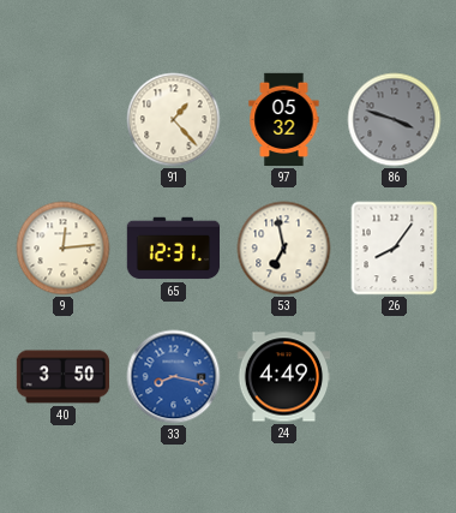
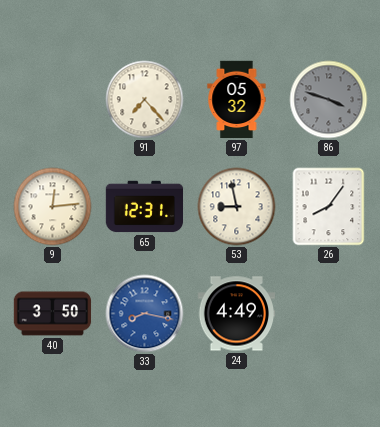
91: 1:23 -> 7:23 (145, 100)
53: 6:58 -> 8:58 (237, 207)
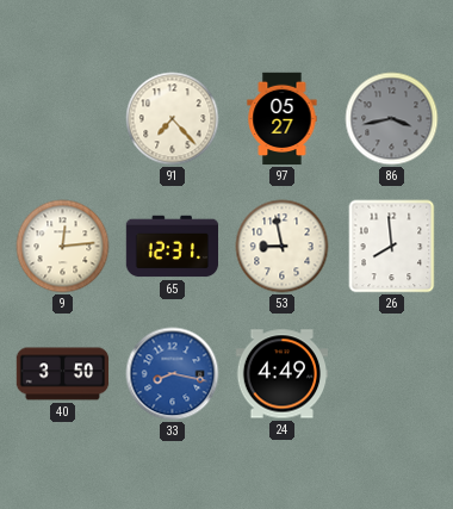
97: 05:32 -> 05:27 (283, 119)
86: 3:48 -> 3:43 (392, 119)
26: 8:06 -> 7:59 (392, 247)
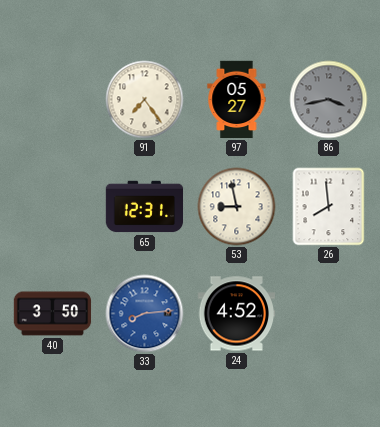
91: 7:23 -> 7:24 (145, 100)
9: 12:14 -> none (63, 247)
33: 8:17 -> 8:14 (145, 314)
24: 4:49 -> 4:52 (237, 314)
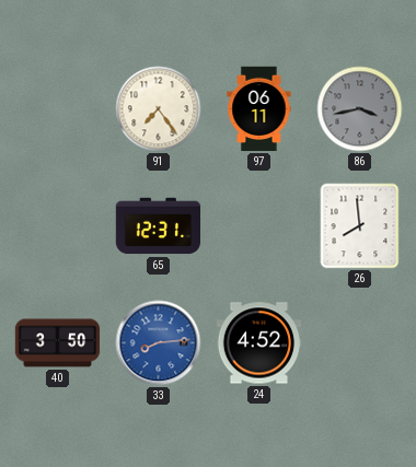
97: 05:27 -> 06:11 (259, 109)
53: 8:58 -> none (237, 207)
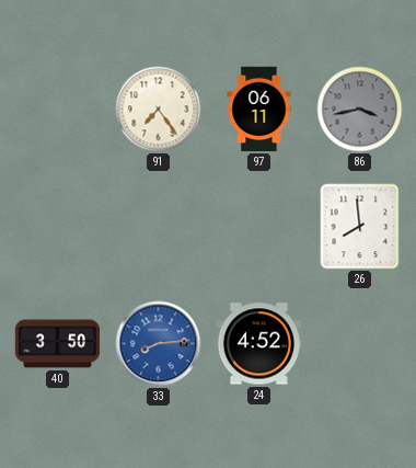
65: 12:31 -> none (159, 226)
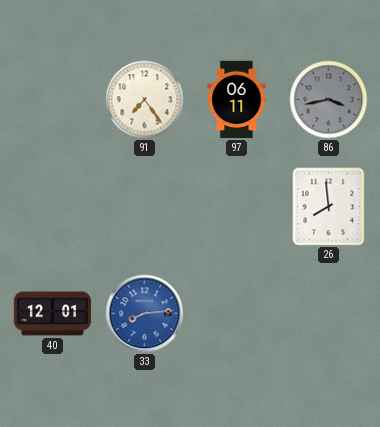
40: 3:50 -> 12:01 (53, 314)
24: 4:52 -> none (259, 344)
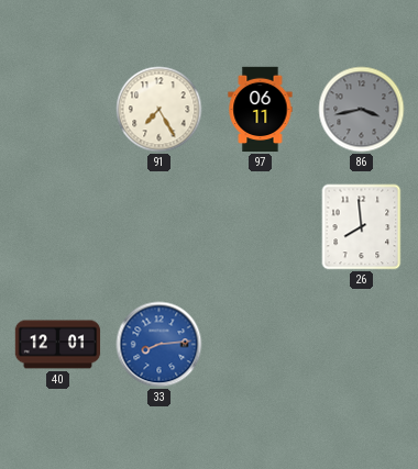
91: 7:24 -> 7:25 (159, 110)
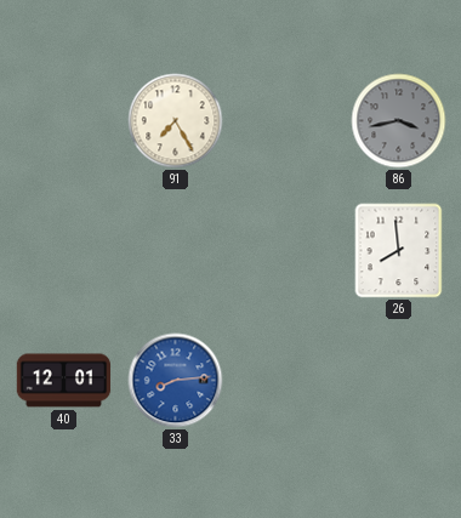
97: 06:11 -> none (261, 110)
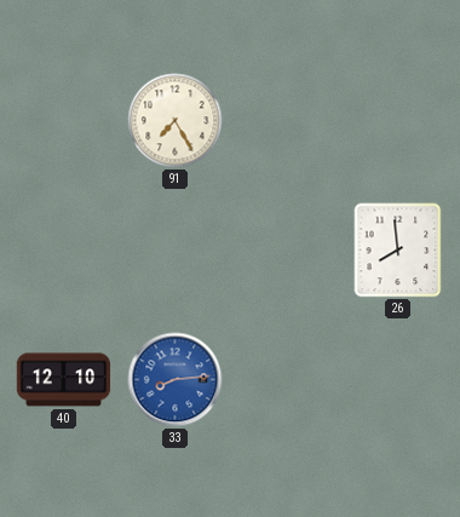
86: 3:43 -> none (399, 121)
40: 12:01 -> 12:10 (64, 380)
